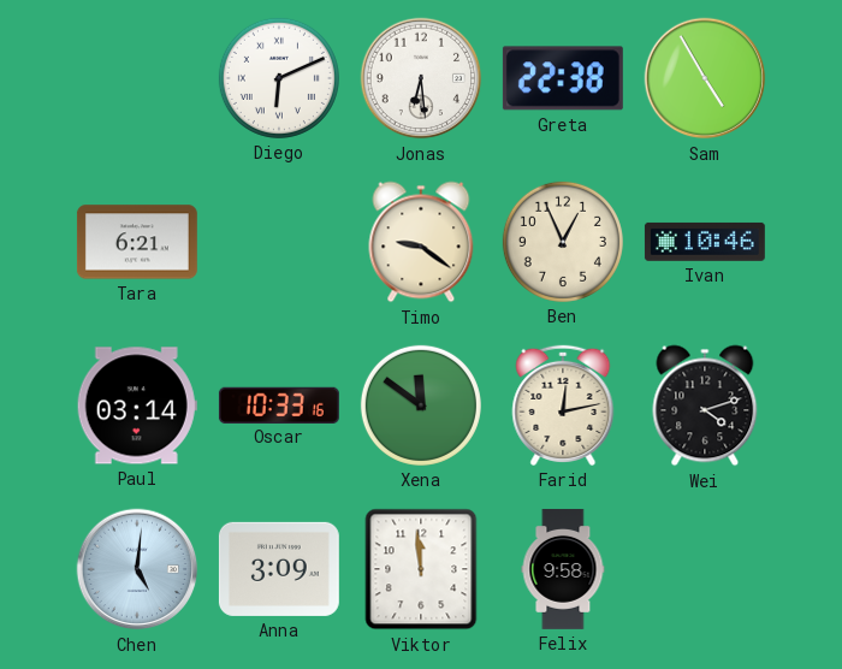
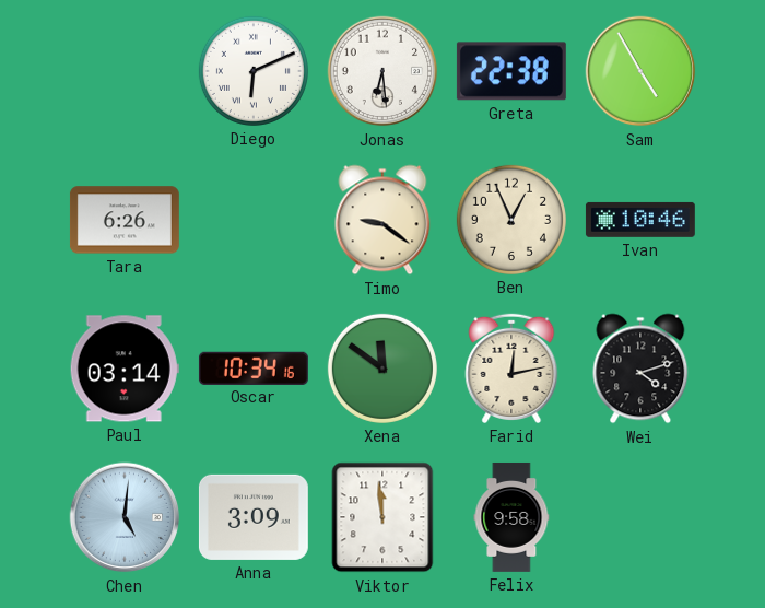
Tara: 6:21 -> 6:26 (125, 220)
Oscar: 10:33 -> 10:34 (254, 367)
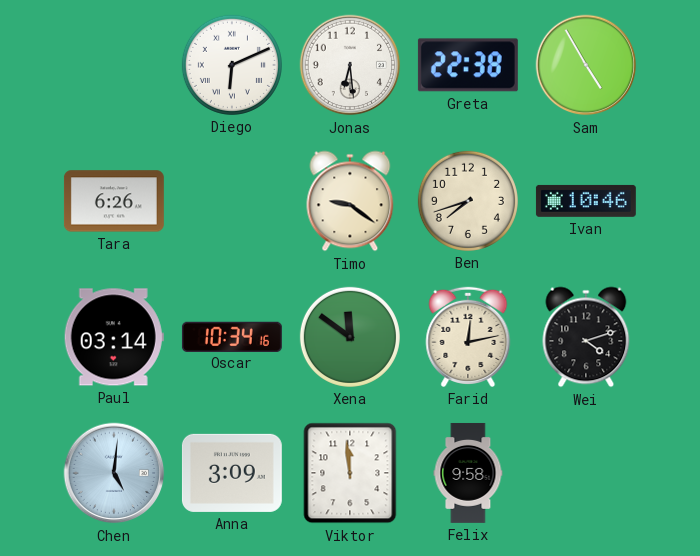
Ben: 12:56 -> 7:42 (468, 201)
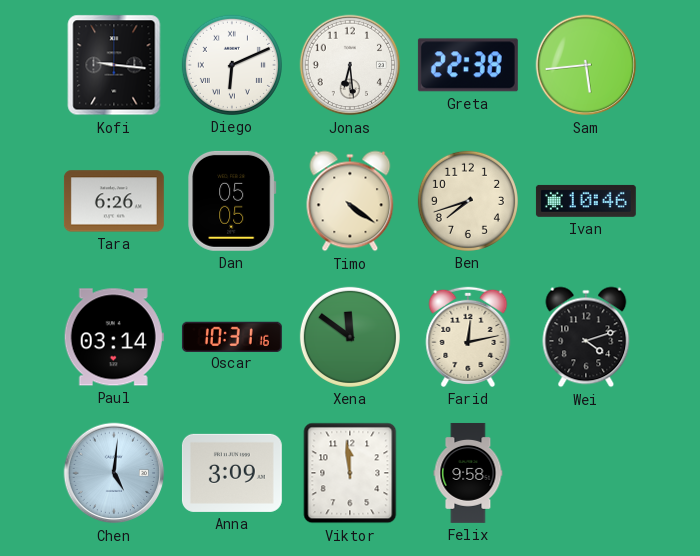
Kofi: none -> 9:16 (114, 65)
Sam: 4:55 -> 5:44 (586, 65)
Dan: none -> 05:05 (232, 201)
Timo: 9:21 -> 4:21 (350, 201)
Oscar: 10:34 -> 10:31 (232, 336)
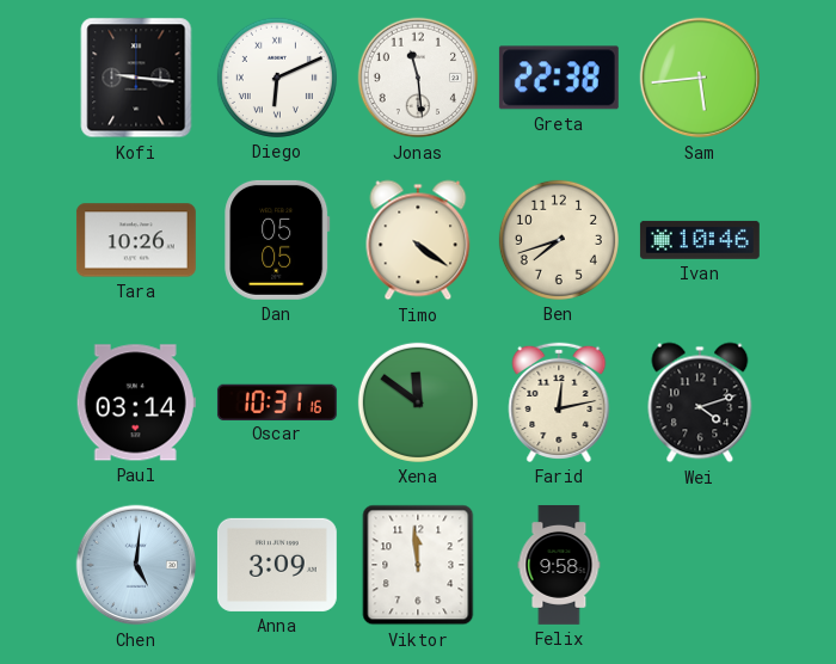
Jonas: 6:29 -> 11:29 (418, 78)
Tara: 6:26 -> 10:26 (136, 240)
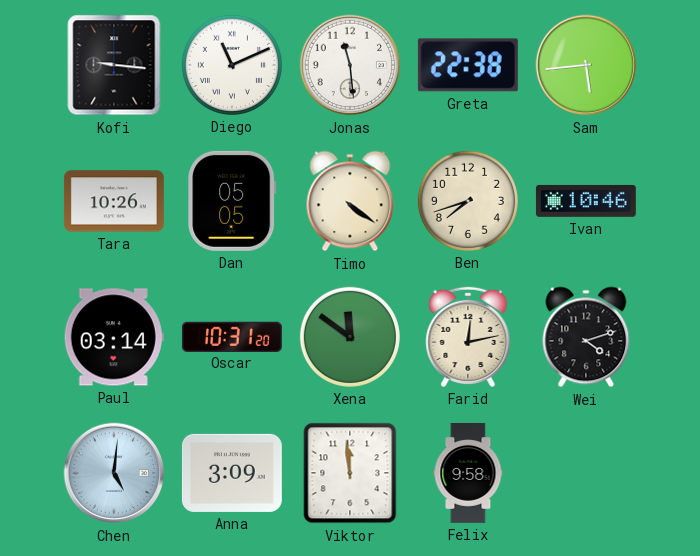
Diego: 6:11 -> 11:11 (232, 65)
Oscar: 10:31:16 -> 10:31:20 (232, 336)
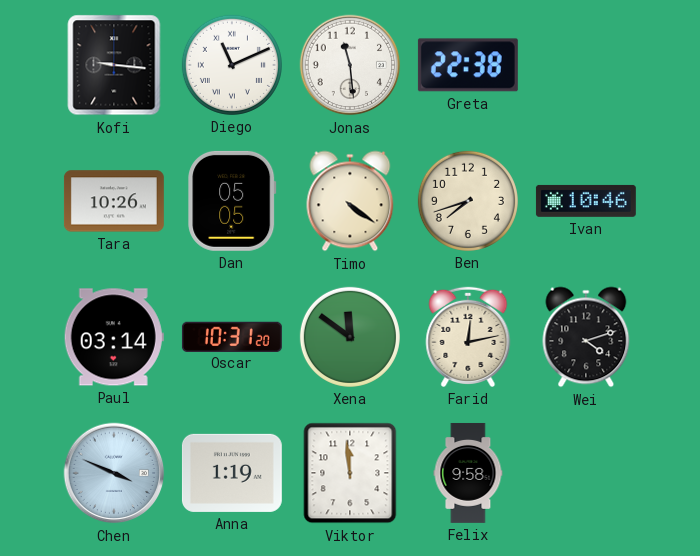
Sam: 5:44 -> none (586, 65)
Chen: 5:01 -> 3:49 (114, 473)
Anna: 3:09 -> 1:19 (232, 473)
